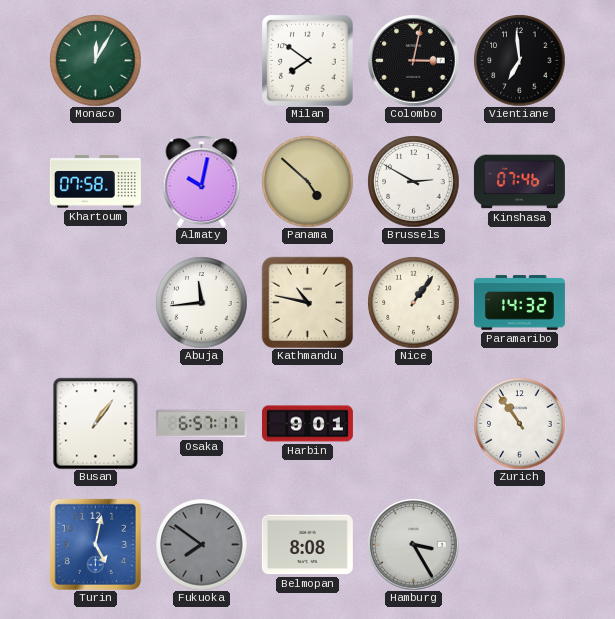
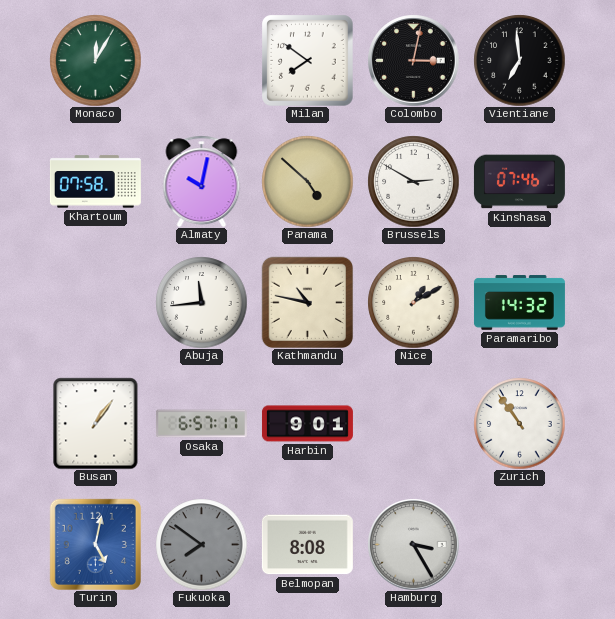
Nice: 1:06 -> 1:10 (413, 302)
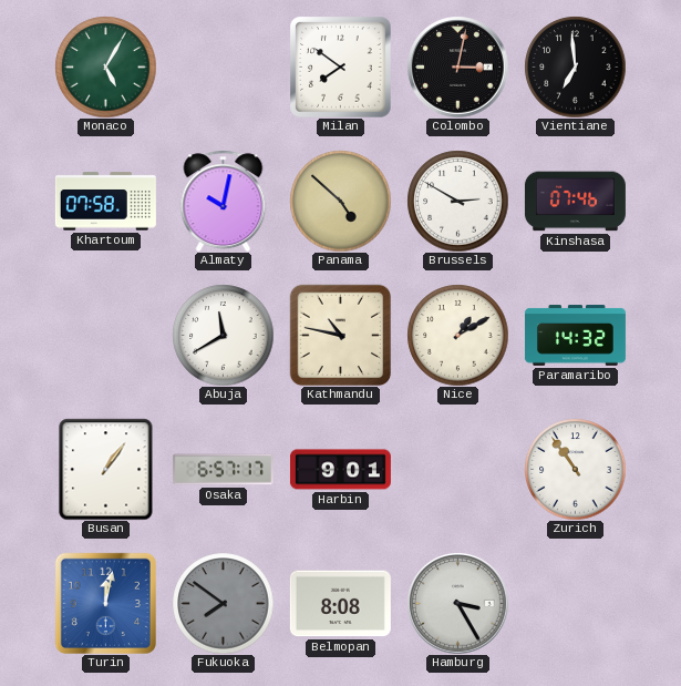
Monaco: 12:05 -> 5:05 (105, 66)
Abuja: 11:44 -> 11:40 (223, 335)
Turin: 5:02 -> 12:02 (105, 603)
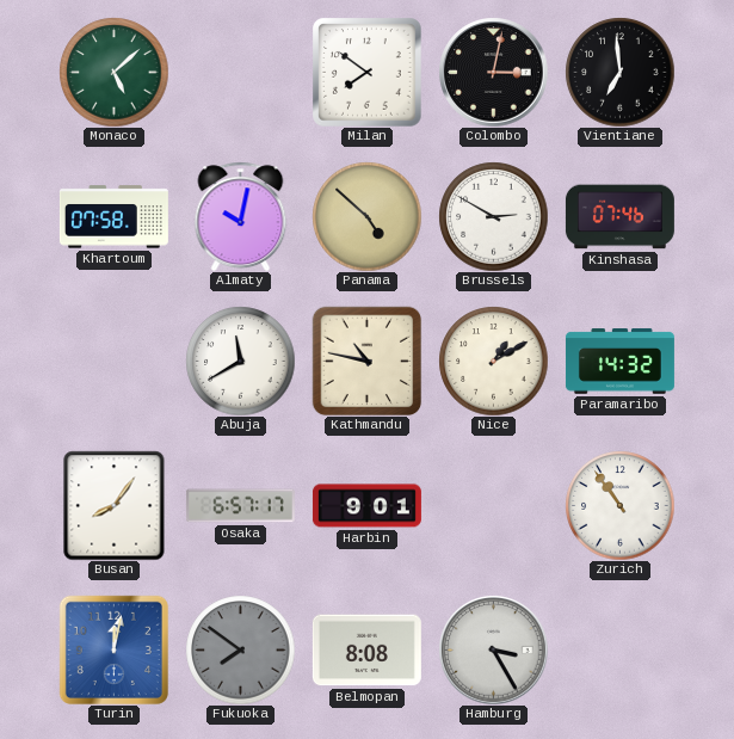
Monaco: 5:05 -> 5:08 (113, 72)
Busan: 1:06 -> 8:06 (115, 505)
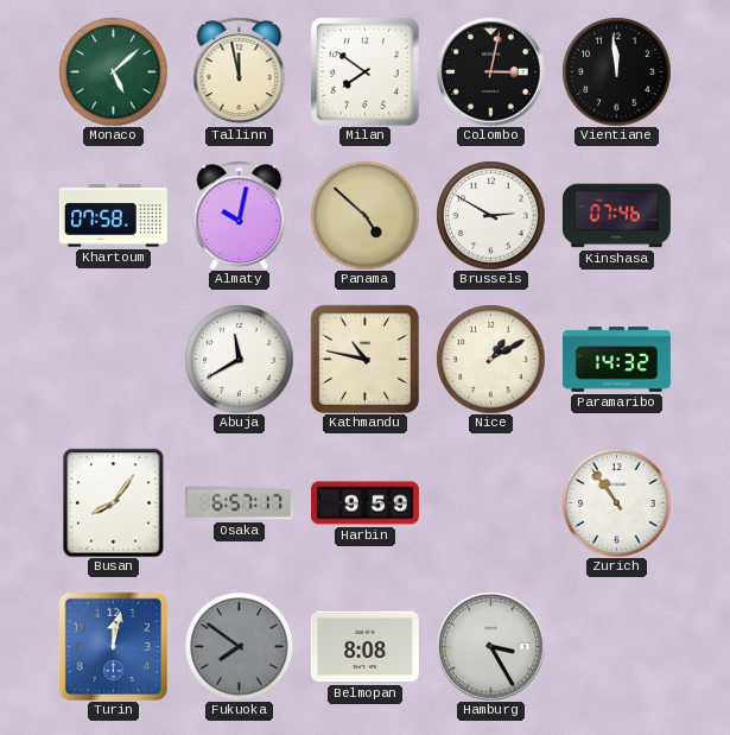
Tallinn: none -> 11:58 (240, 71)
Vientiane: 6:59 -> 11:59 (616, 71)
Harbin: 9:01 -> 9:59 (364, 503)
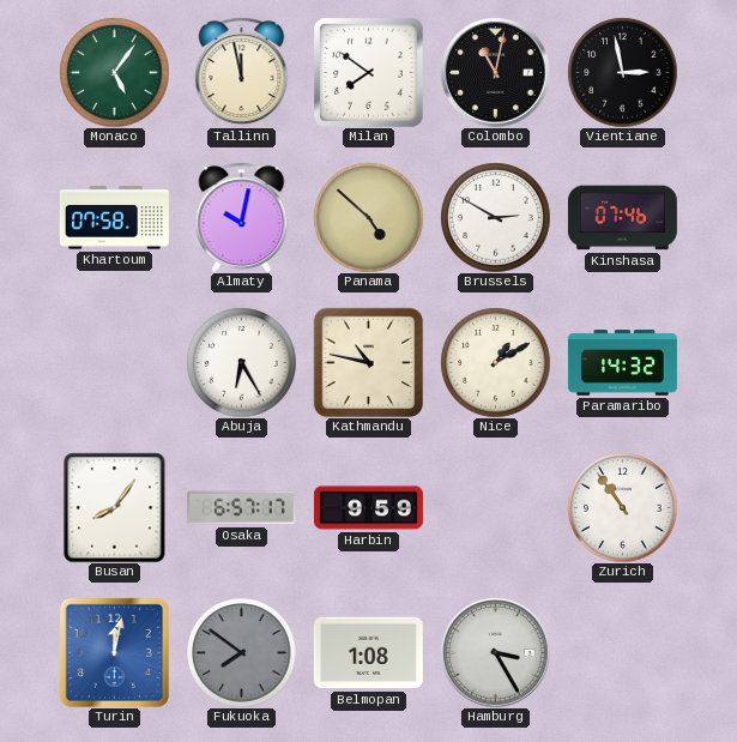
Monaco: 5:08 -> 5:06 (114, 72)
Colombo: 3:02 -> 11:02 (495, 72)
Vientiane: 11:59 -> 2:58 (622, 72)
Abuja: 11:40 -> 6:25 (241, 362)
Belmopan: 8:08 -> 1:08 (368, 653)
